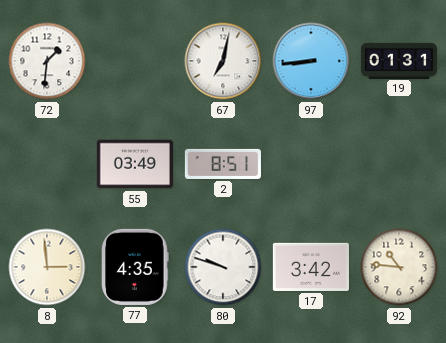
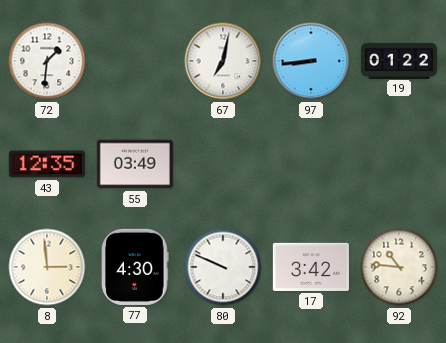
19: 01:31 -> 01:22 (399, 60)
43: none -> 12:35 (47, 164)
2: 8:51 -> none (222, 164)
77: 4:35 -> 4:30 (135, 267)
80: 9:48 -> 9:49 (223, 267)
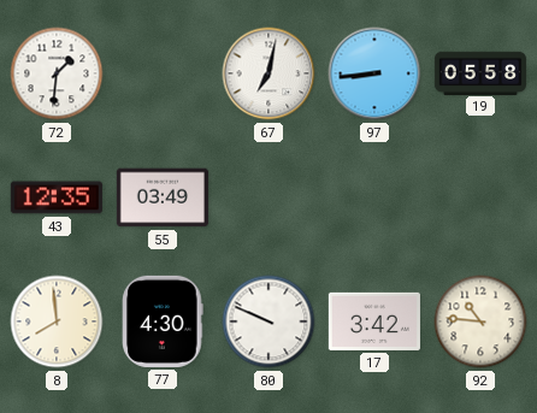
19: 01:22 -> 05:58 (480, 72)
8: 2:59 -> 7:59 (57, 321)
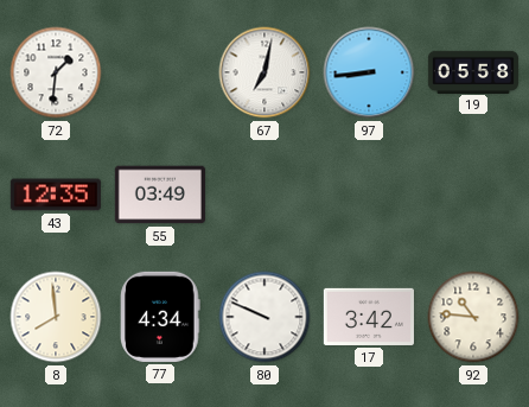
77: 4:30 -> 4:34 (160, 317)
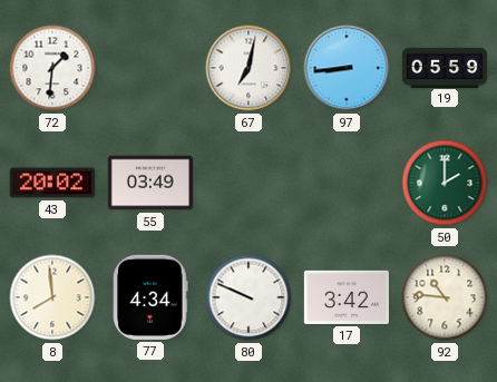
19: 05:58 -> 05:59 (445, 67)
43: 12:35 -> 20:02 (52, 183)
50: none -> 2:00 (445, 183)
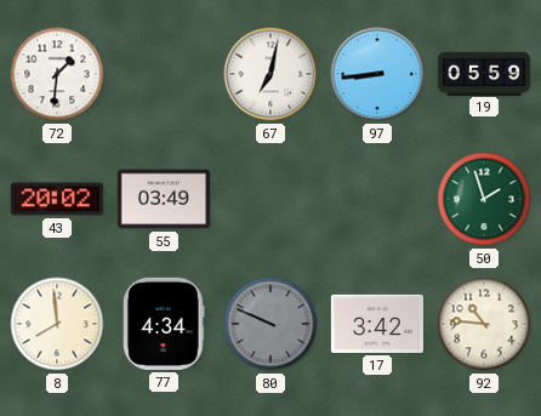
50: 2:00 -> 1:57 (484, 199)
80 dial: white -> grey (270, 324)
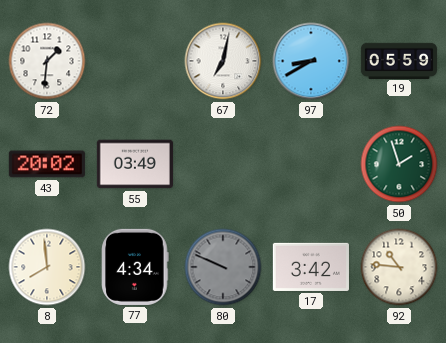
97: 8:44 -> 8:40 (311, 61)
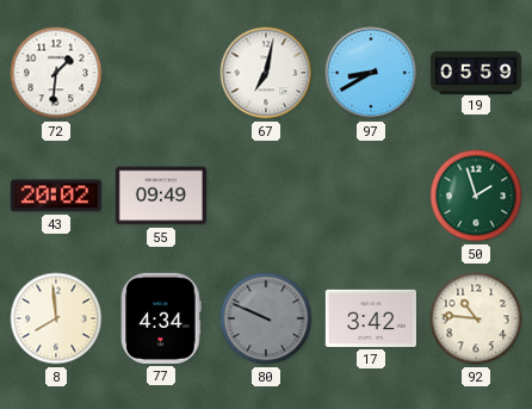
55: 03:49 -> 09:49 (161, 196)
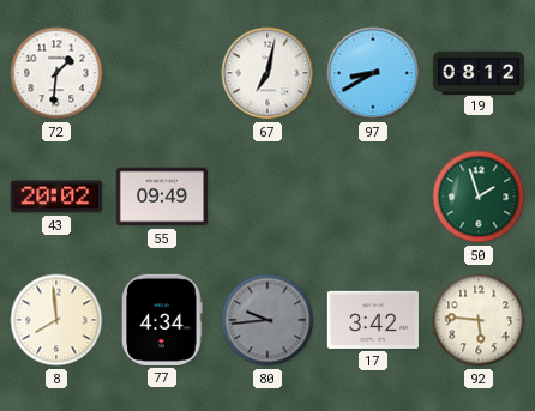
19: 05:59 -> 08:12 (479, 72)
80: 9:49 -> 9:44 (267, 320)
92: 10:46 -> 5:46 (479, 320)
